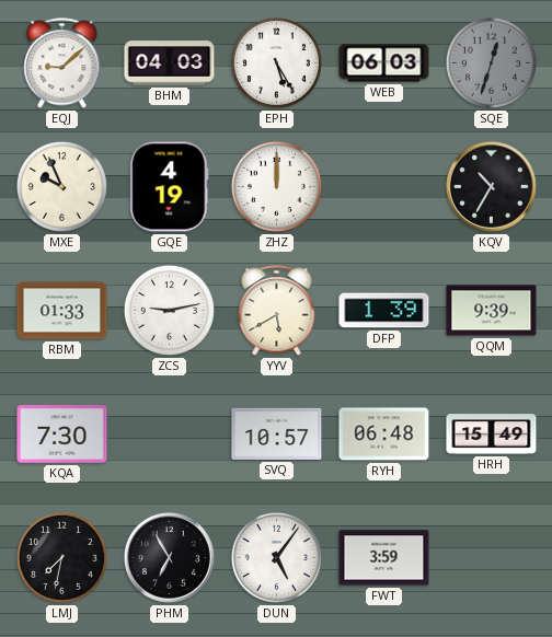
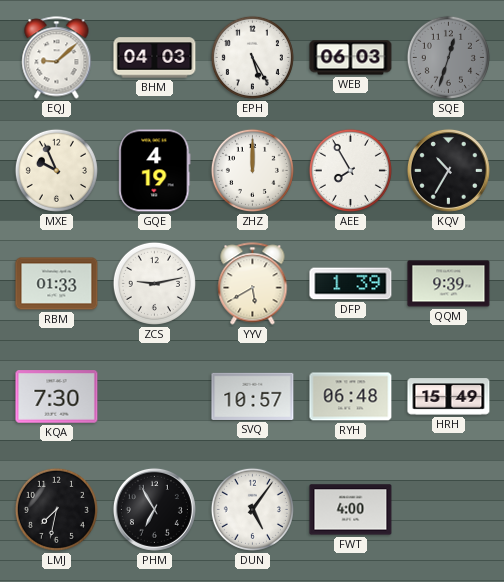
AEE: none -> 7:55 (350, 170)
FWT: 3:59 -> 4:00 (351, 510)
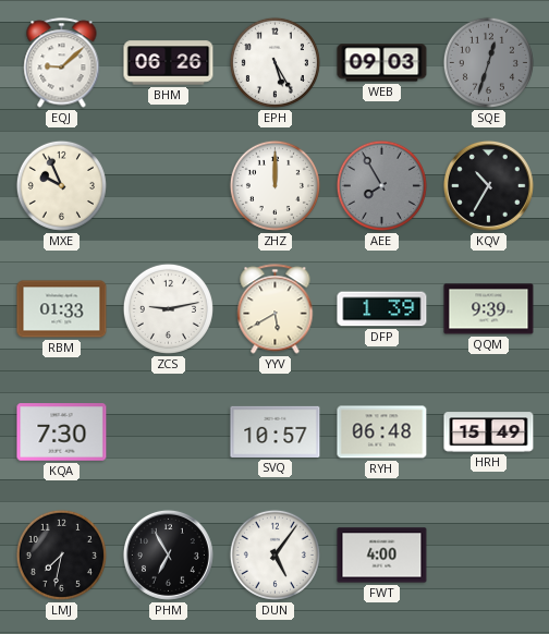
BHM: 04:03 -> 06:26 (169, 63)
WEB: 06:03 -> 09:03 (382, 63)
GQE: 4:19 -> none (155, 171)
AEE dial: white -> grey (381, 185)
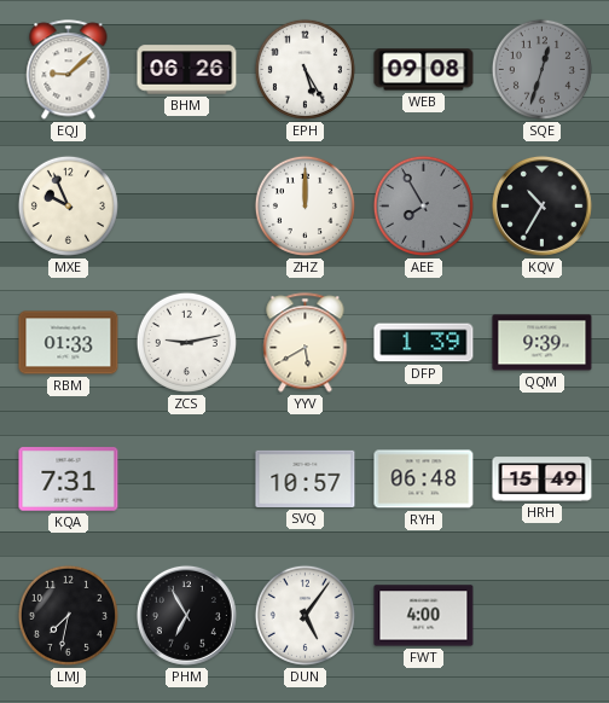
WEB: 09:03 -> 09:08 (424, 70)
KQA: 7:30 -> 7:31 (69, 480)
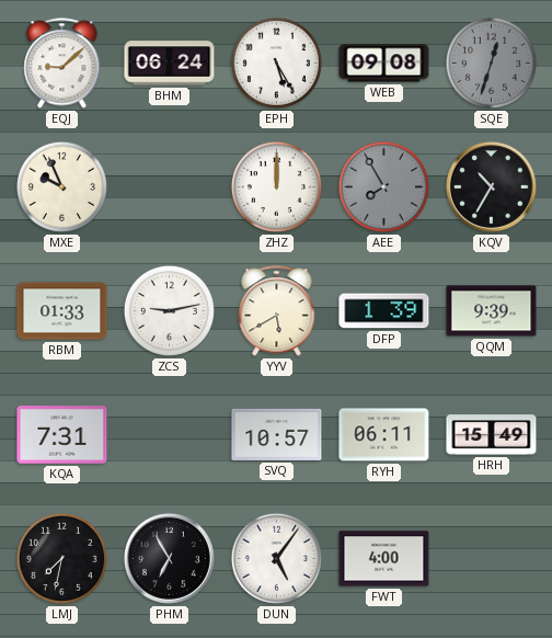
BHM: 06:26 -> 06:24 (170, 64)
RYH: 06:48 -> 06:11 (384, 435)
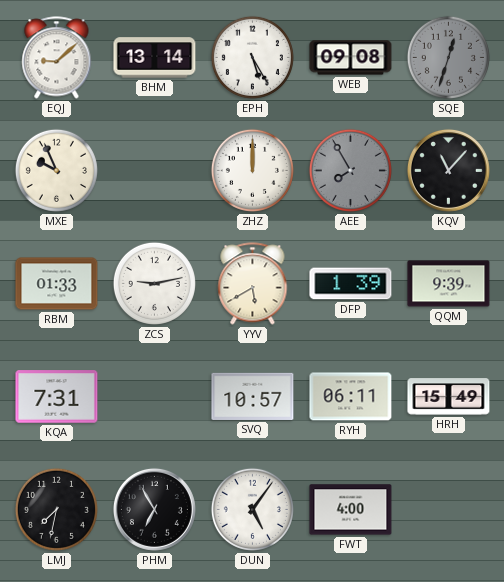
BHM: 06:24 -> 13:14 (155, 58)
KQV: 10:35 -> 11:07 (448, 170)
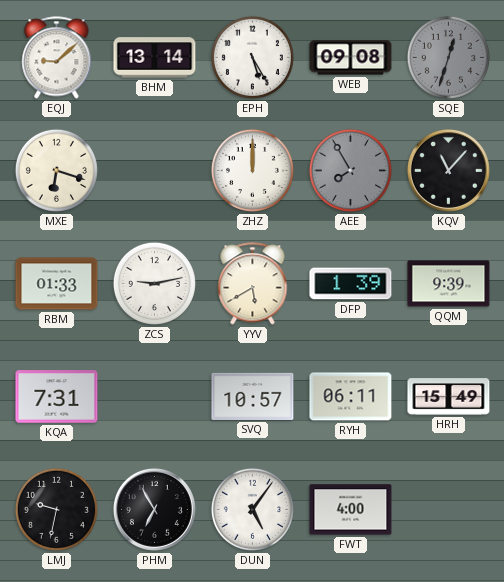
MXE: 9:56 -> 6:18 (56, 170)
LMJ: 7:32 -> 9:32 (56, 509)
